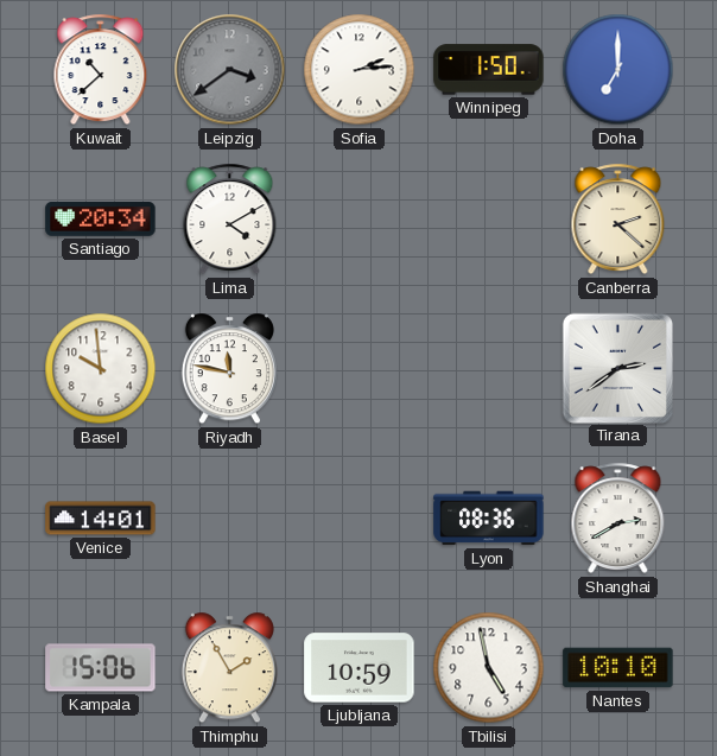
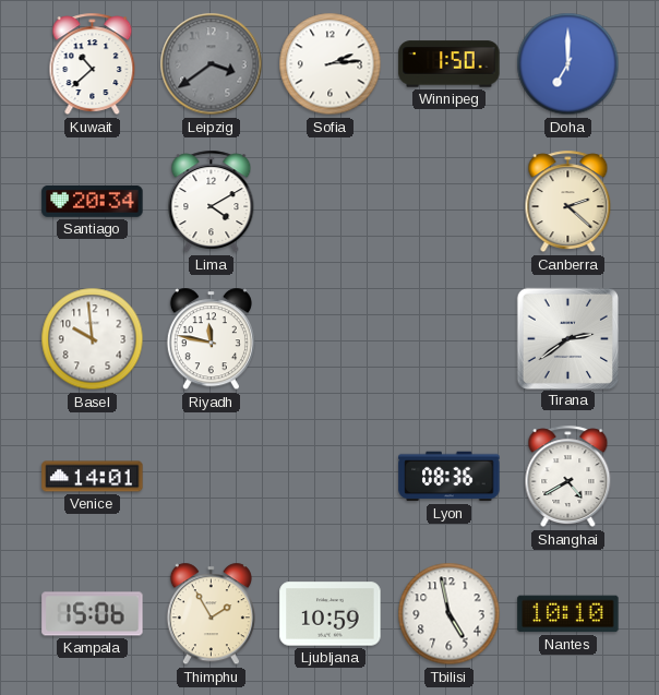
Shanghai: 2:40 -> 4:40 (568, 477)
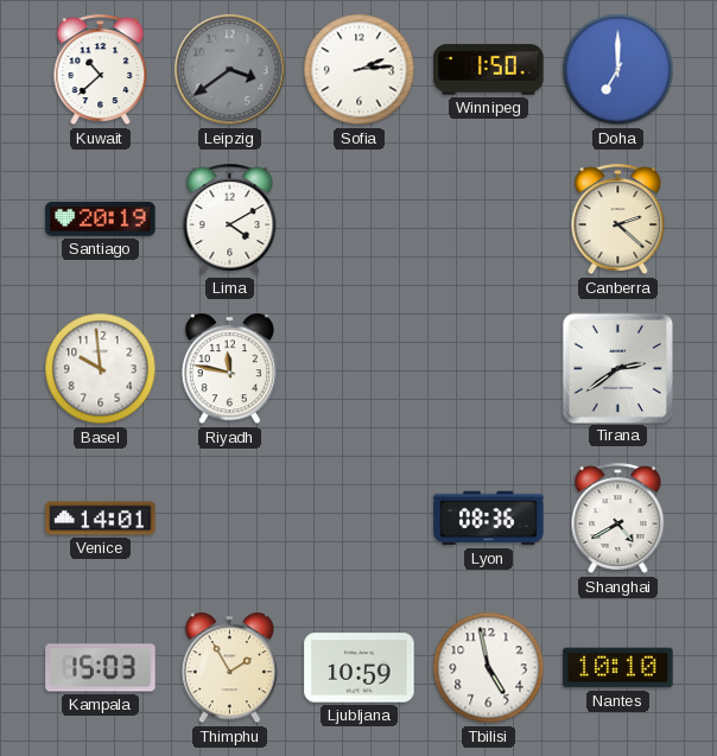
Santiago: 20:34 -> 20:19 (101, 218)
Kampala: 15:06 -> 15:03 (101, 668)
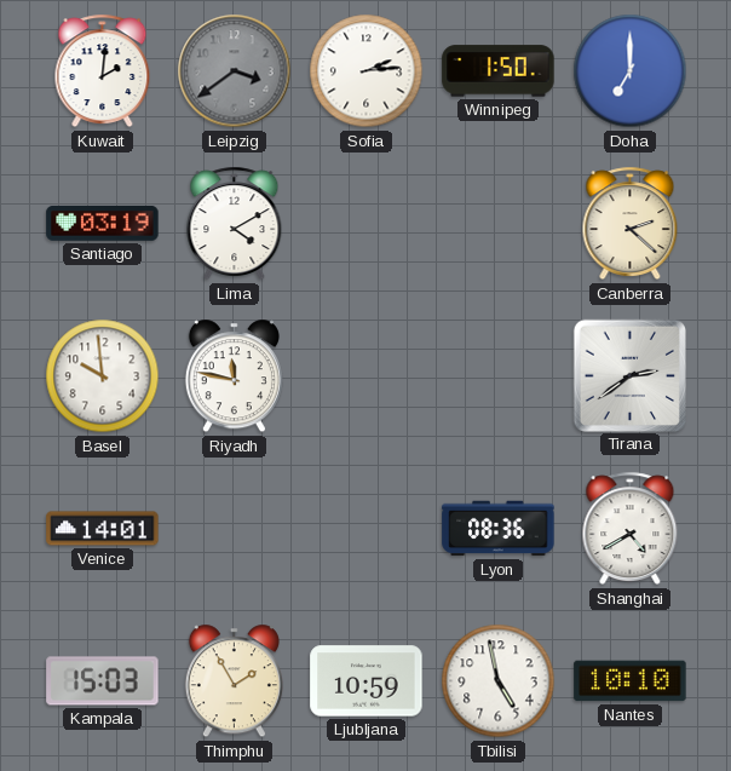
Kuwait: 10:38 -> 2:01 (103, 71)
Santiago: 20:19 -> 03:19 (103, 223)
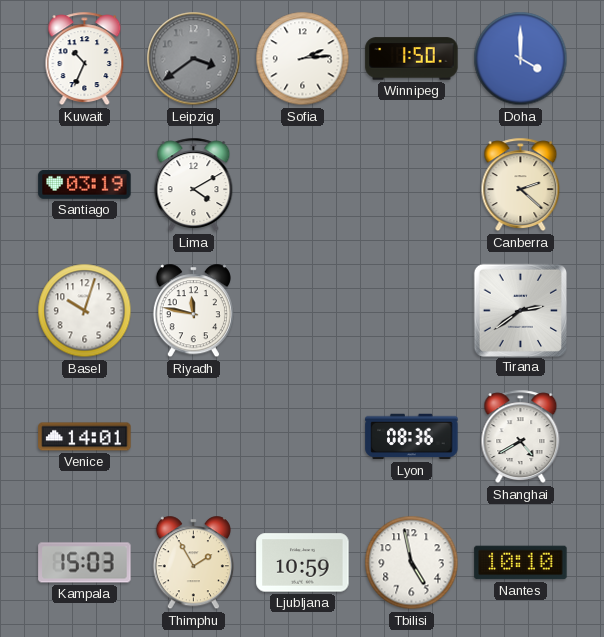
Kuwait: 2:01 -> 10:34 (85, 59)
Doha: 7:00 -> 4:00 (521, 59)
Basel: 9:59 -> 10:03 (85, 311)
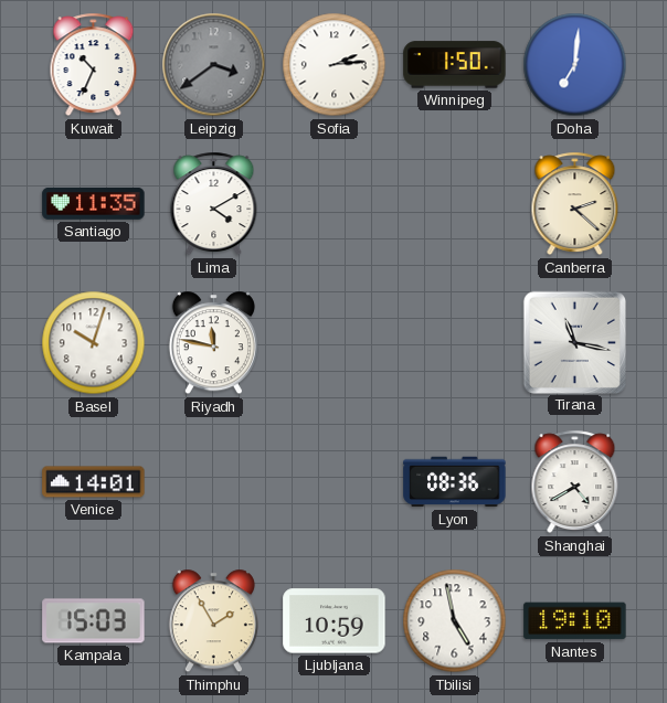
Doha: 4:00 -> 7:01 (575, 65)
Santiago: 03:19 -> 11:35 (94, 203)
Tirana: 2:39 -> 11:17 (574, 342)
Nantes: 10:10 -> 19:10 (575, 621)
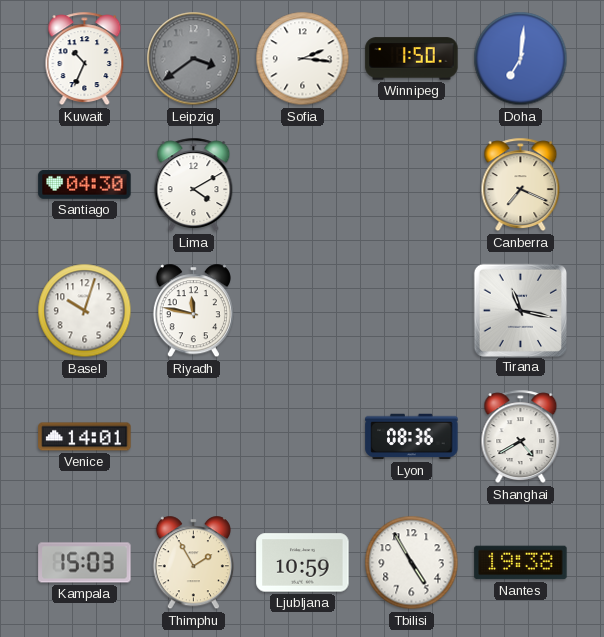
Sofia: 2:14 -> 2:16 (303, 59)
Santiago: 11:35 -> 04:30 (85, 184)
Canberra: 2:22 -> 7:19 (521, 185)
Tbilisi: 4:58 -> 4:55 (412, 563)
Nantes: 19:10 -> 19:38 (521, 563)
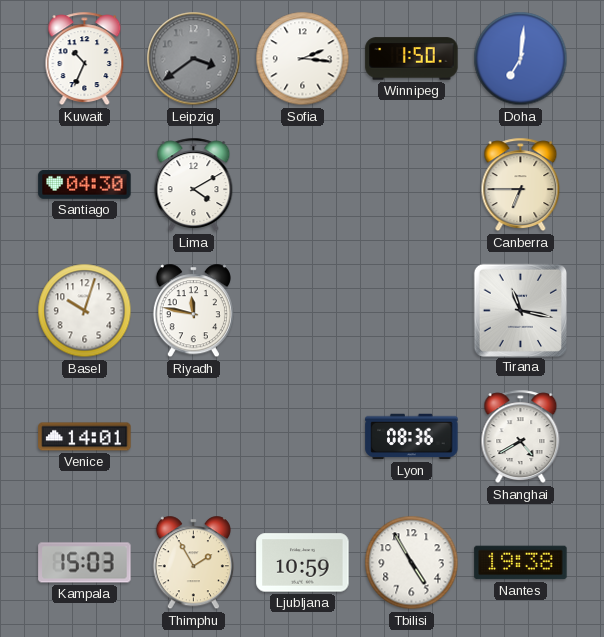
Canberra: 7:19 -> 6:45 (521, 185)
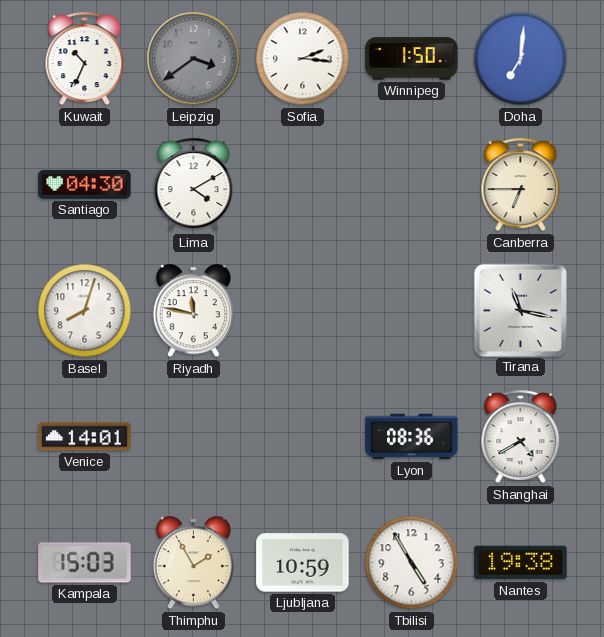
Basel: 10:03 -> 8:03 (85, 311)
